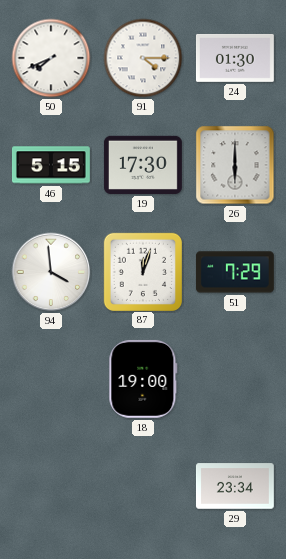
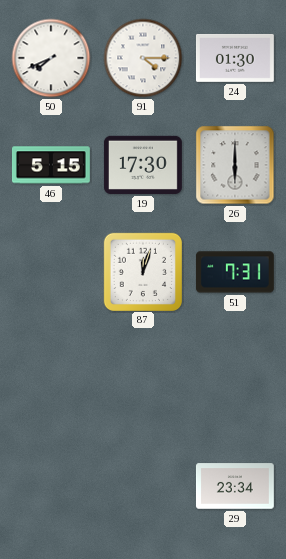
94: 3:59 -> none (51, 272)
51: 7:29 -> 7:31 (235, 272)
18: 19:00 -> none (143, 379)
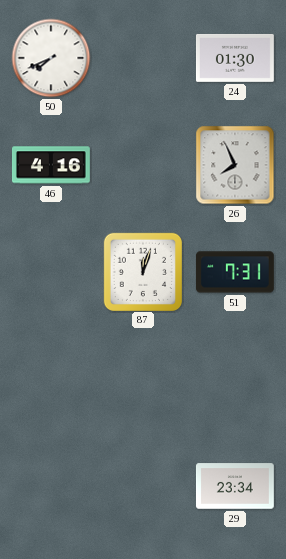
91: 4:15 -> none (143, 58)
46: 5:15 -> 4:16 (51, 165)
19: 17:30 -> none (143, 165)
26: 6:00 -> 7:56 (235, 165)
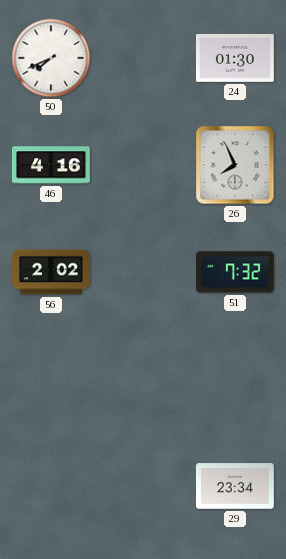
56: none -> 2:02 (51, 272)
87: 12:03 -> none (142, 271)
51: 7:31 -> 7:32 (235, 272)
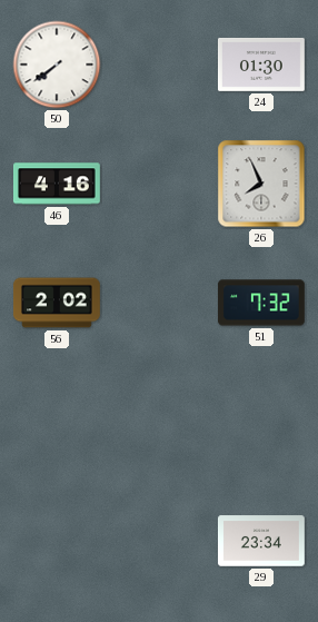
50: 7:41 -> 7:39 (57, 65)
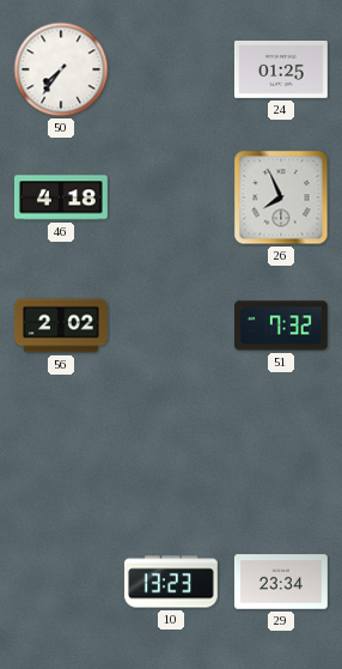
50: 7:39 -> 7:36 (61, 69)
24: 01:30 -> 01:25 (281, 69)
46: 4:16 -> 4:18 (61, 197)
10: none -> 13:23 (171, 582)
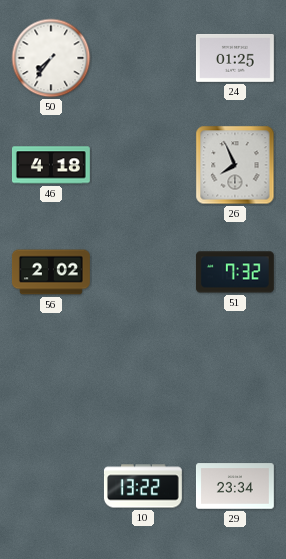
10: 13:23 -> 13:22 (143, 486)
